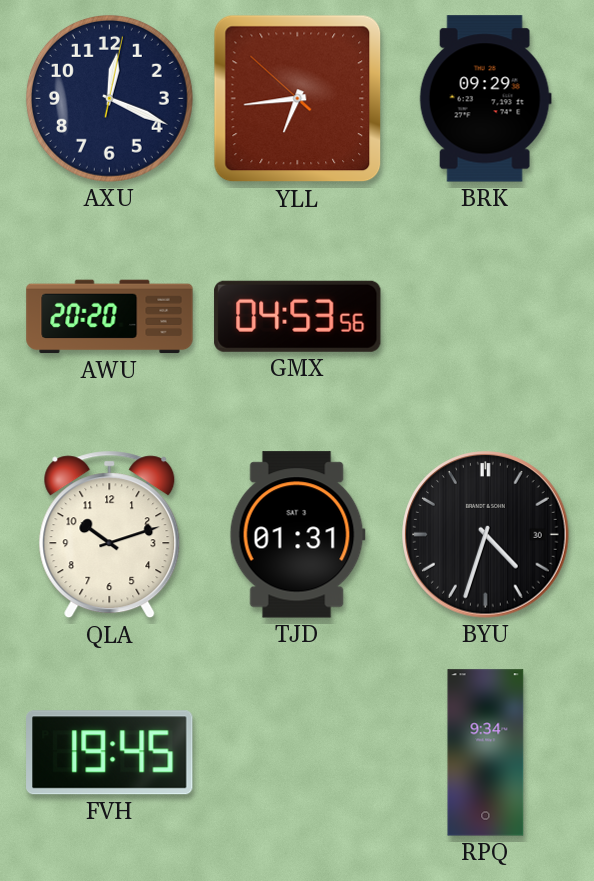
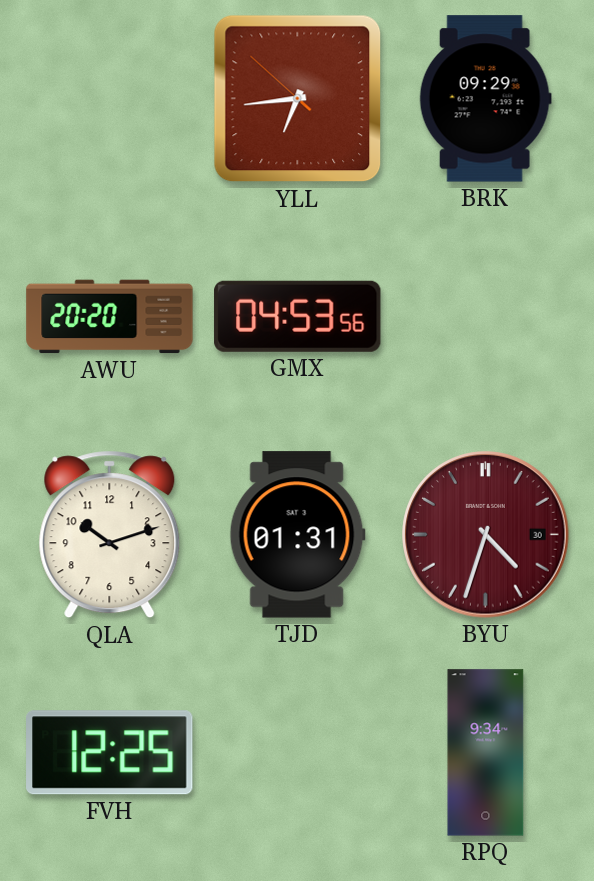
AXU: 12:19 -> none (109, 98)
BYU dial: black -> burgundy (486, 535)
FVH: 19:45 -> 12:25 (110, 753)
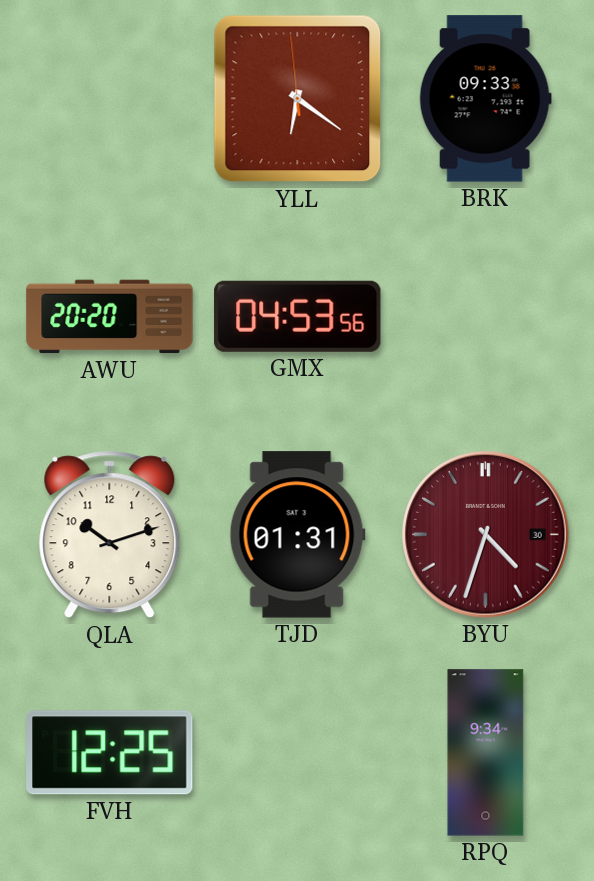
YLL: 6:43 -> 6:20 (298, 99)
BRK: 09:29 -> 09:33 (485, 99)
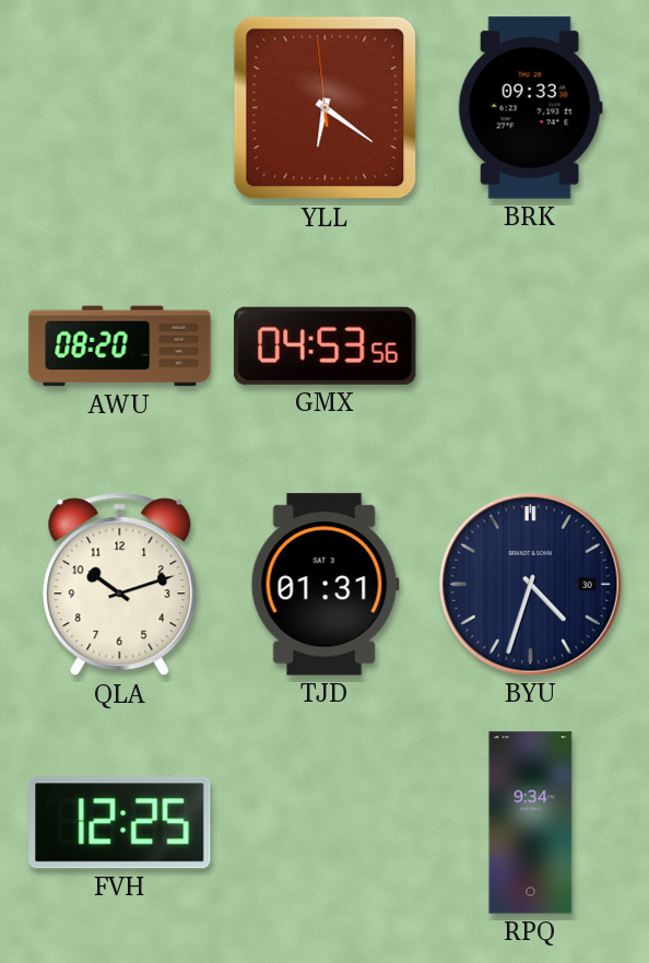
AWU: 20:20 -> 08:20 (120, 347)
BYU dial: burgundy -> navy (531, 585)
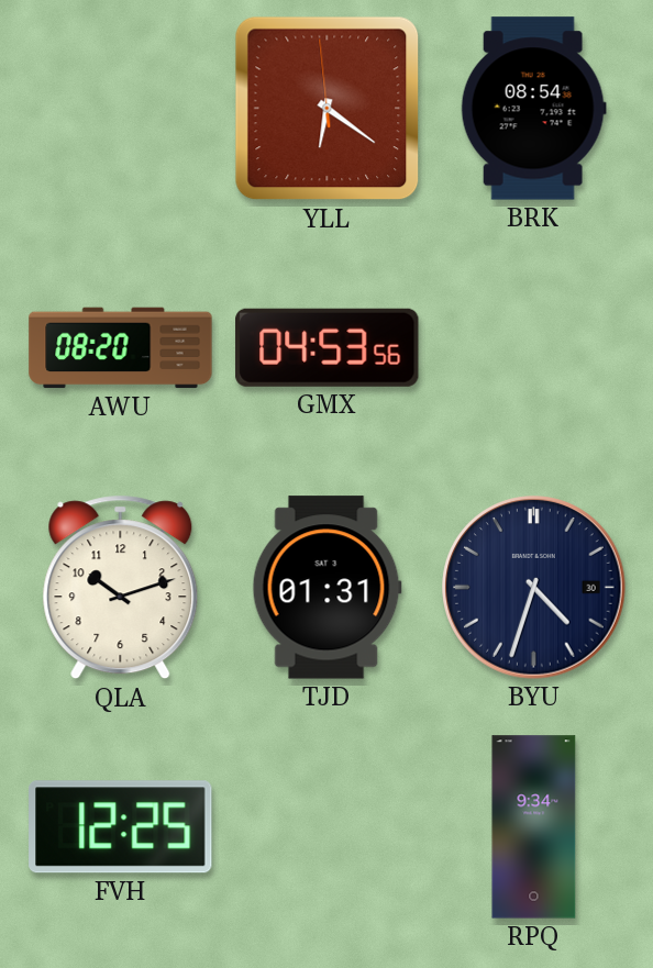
BRK: 09:33 -> 08:54 (533, 109)
